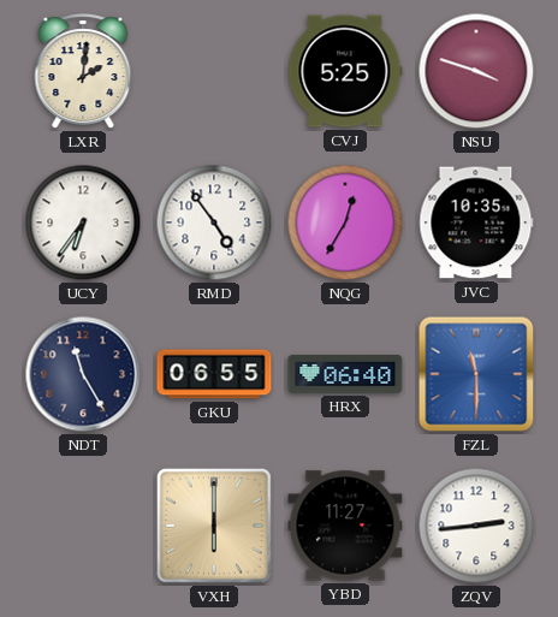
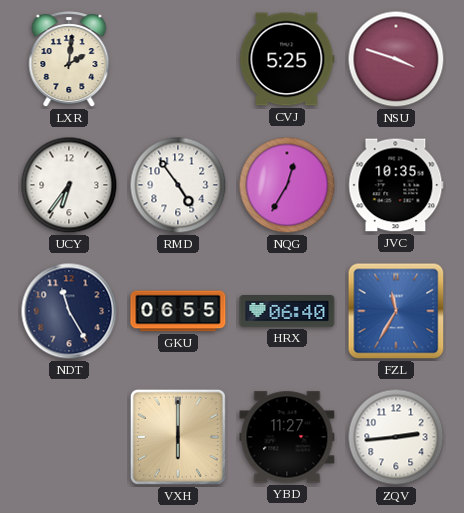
FZL: 11:30 -> 11:35 (396, 311)
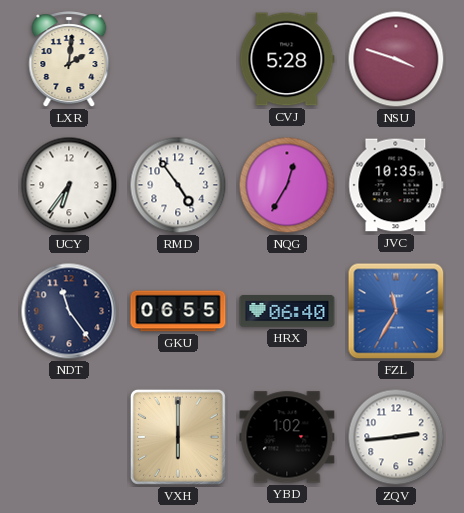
CVJ: 5:25 -> 5:28 (287, 59)
NDT: 11:25 -> 11:24 (69, 311)
YBD: 11:27 -> 1:02 (287, 437)
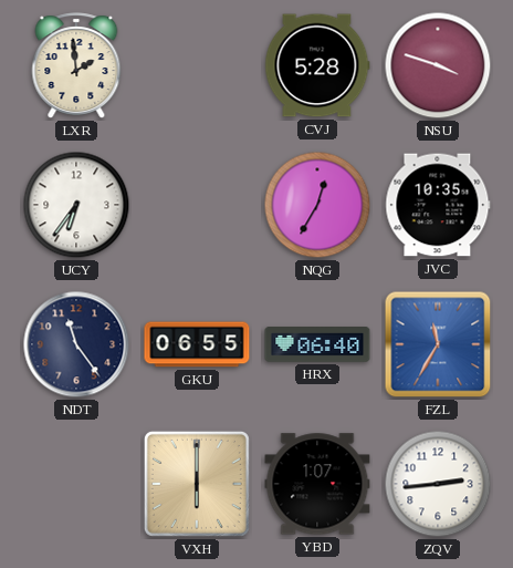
LXR: 2:01 -> 1:59 (76, 65)
RMD: 4:54 -> none (178, 185)
YBD: 1:02 -> 1:07 (317, 484)
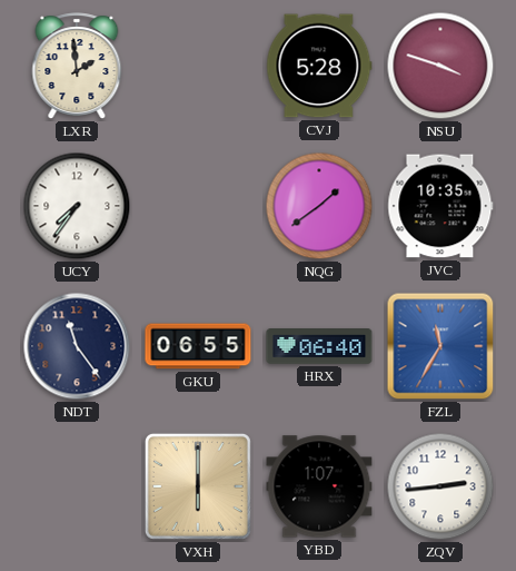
UCY: 6:36 -> 7:36 (77, 206)
NQG: 12:35 -> 1:39 (319, 206)
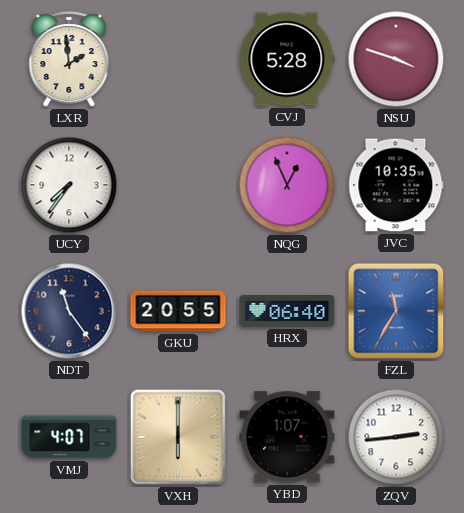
NQG: 1:39 -> 12:56 (287, 185)
GKU: 06:55 -> 20:55 (178, 311)
VMJ: none -> 4:07 (69, 437)
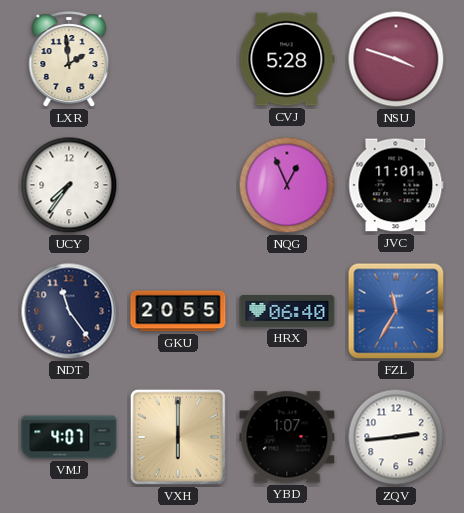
JVC: 10:35 -> 11:01 (396, 185)
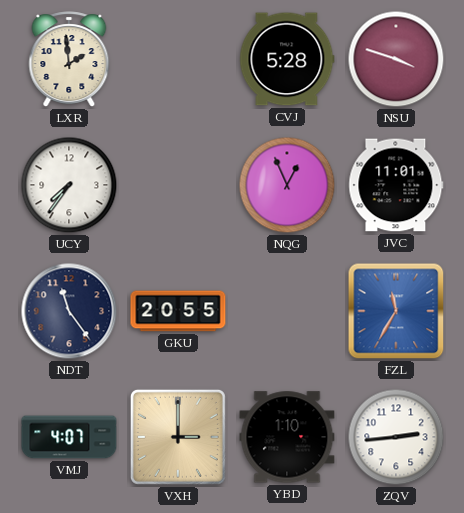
HRX: 06:40 -> none (287, 312)
VXH: 6:00 -> 3:00 (178, 437)
YBD: 1:07 -> 1:10 (287, 437)
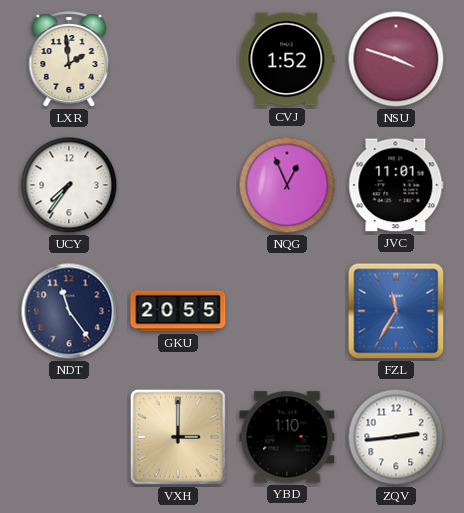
CVJ: 5:28 -> 1:52 (287, 59)
VMJ: 4:07 -> none (69, 437)
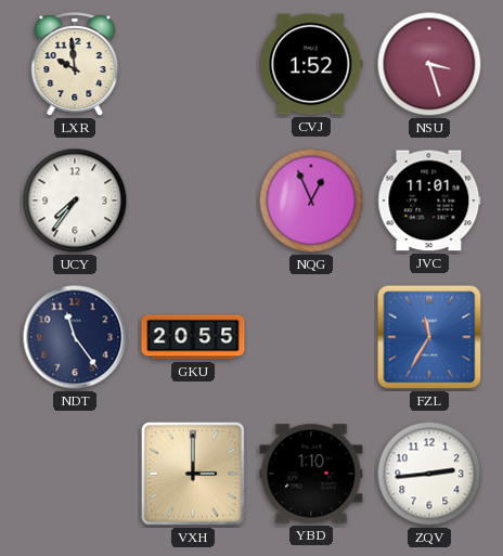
LXR: 1:59 -> 9:59 (75, 64)
NSU: 3:48 -> 3:27 (429, 64)
